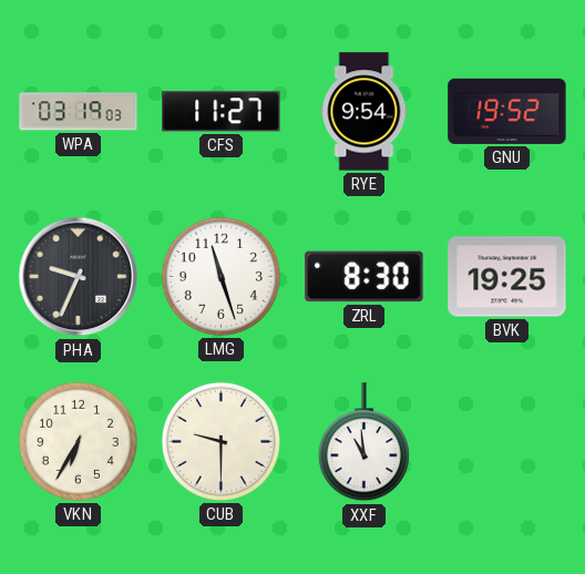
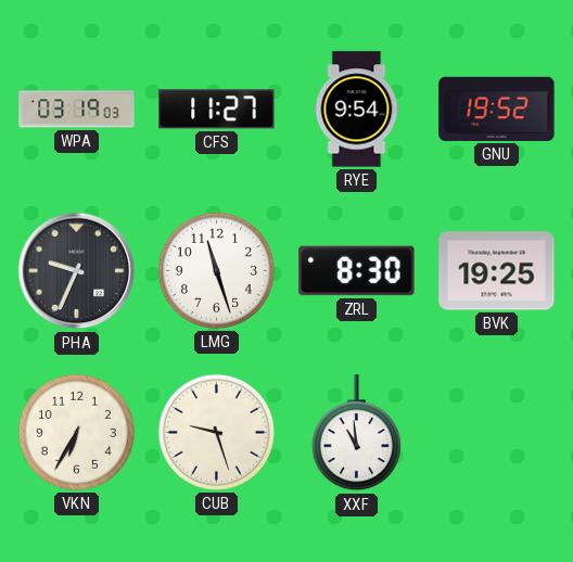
CUB: 9:30 -> 9:27 (216, 432)
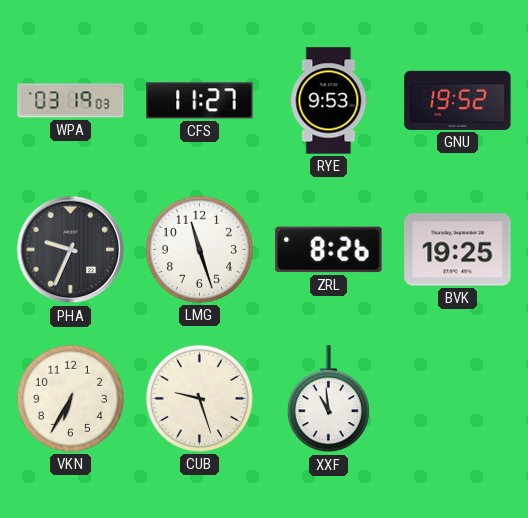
RYE: 9:54 -> 9:53 (329, 101)
ZRL: 8:30 -> 8:26 (329, 250)
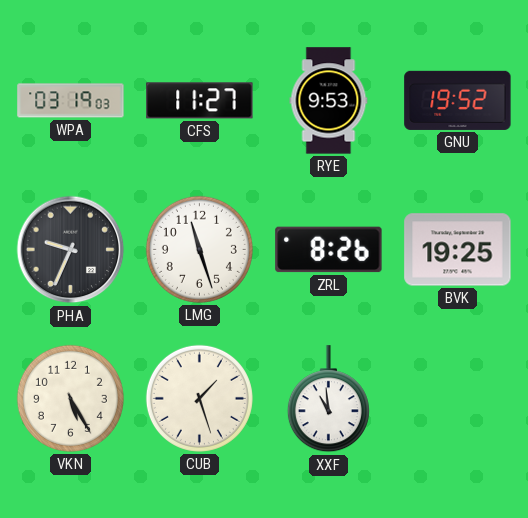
VKN: 6:35 -> 5:25 (70, 398)
CUB: 9:27 -> 1:27 (199, 398)
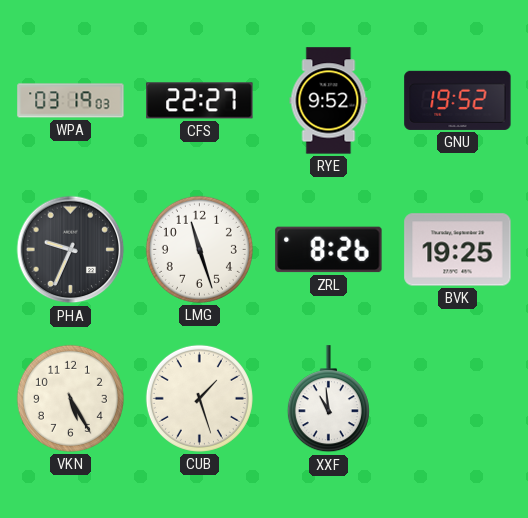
CFS: 11:27 -> 22:27 (200, 101)
RYE: 9:53 -> 9:52 (329, 101)
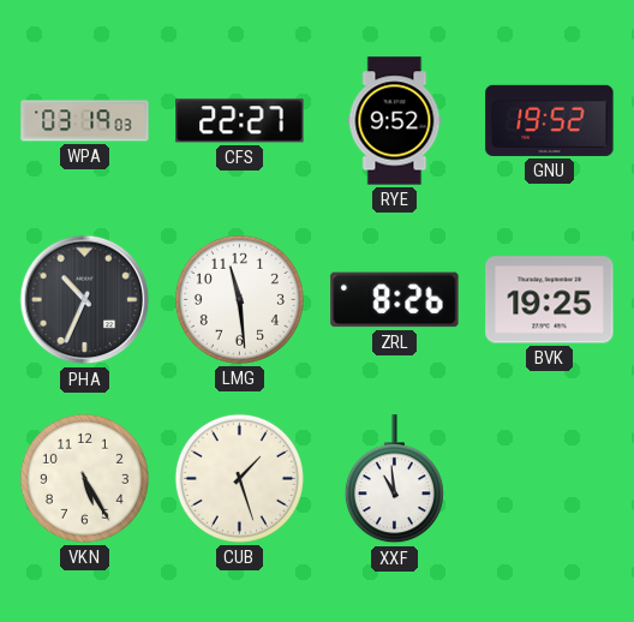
PHA: 9:34 -> 10:34 (85, 300)
LMG: 11:27 -> 11:29 (239, 299)
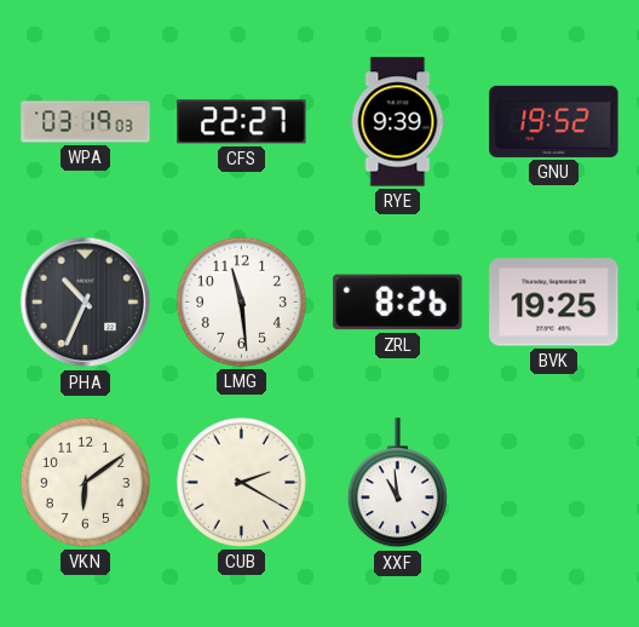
RYE: 9:52 -> 9:39 (398, 122)
VKN: 5:25 -> 6:09 (85, 482)
CUB: 1:27 -> 2:20 (241, 482)
